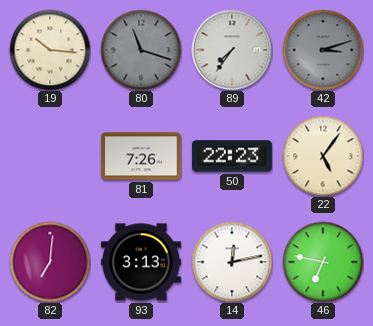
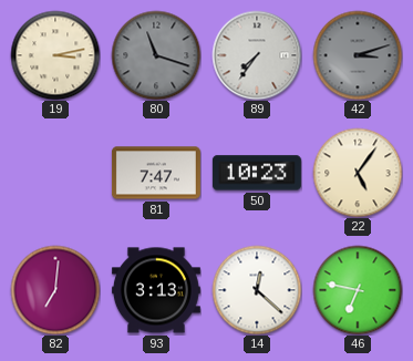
19: 10:16 -> 3:13 (55, 55)
81: 7:26 -> 7:47 (156, 173)
50: 22:23 -> 10:23 (257, 173)
14: 12:13 -> 12:22 (257, 290)
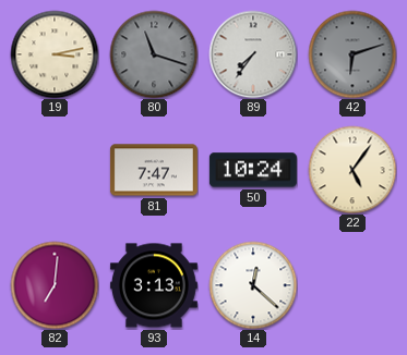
42: 3:12 -> 6:12 (352, 54)
50: 10:23 -> 10:24 (253, 170)
46: 6:47 -> none (358, 290)
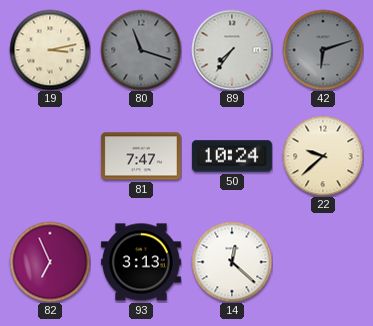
22: 5:06 -> 9:38 (323, 156)
82: 7:01 -> 6:56 (50, 262)
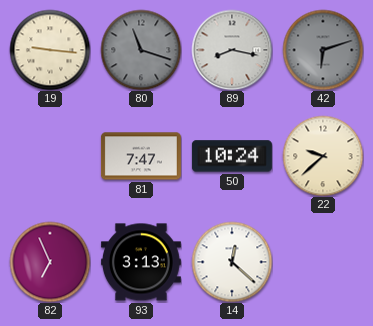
19: 3:13 -> 9:16 (50, 50)
89: 7:36 -> 8:17 (232, 50)
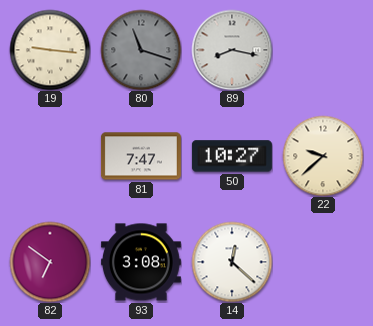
42: 6:12 -> none (323, 50)
50: 10:24 -> 10:27 (232, 156)
82: 6:56 -> 6:51 (50, 262)
93: 3:13 -> 3:08 (141, 262)
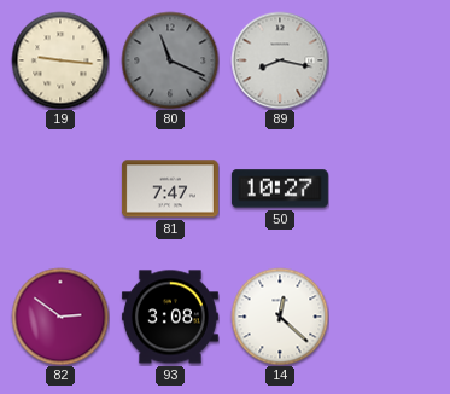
80: 11:18 -> 11:19 (170, 60)
22: 9:38 -> none (323, 156)
82: 6:51 -> 2:51 (60, 317)
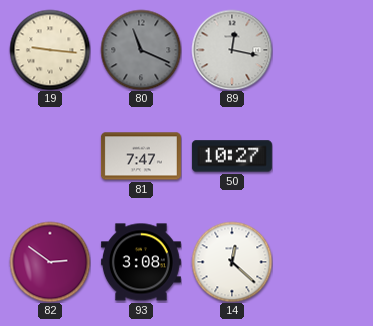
89: 8:17 -> 12:17 (232, 50)
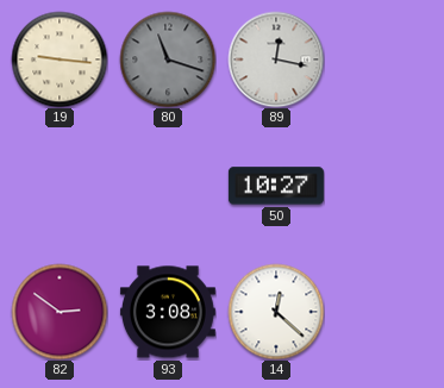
80: 11:19 -> 11:18 (168, 60)
81: 7:47 -> none (141, 156)
